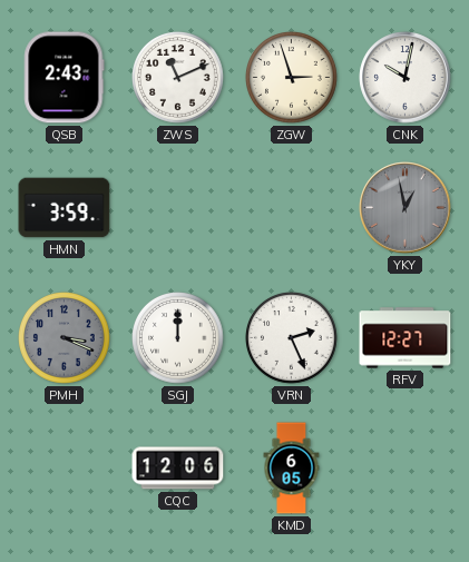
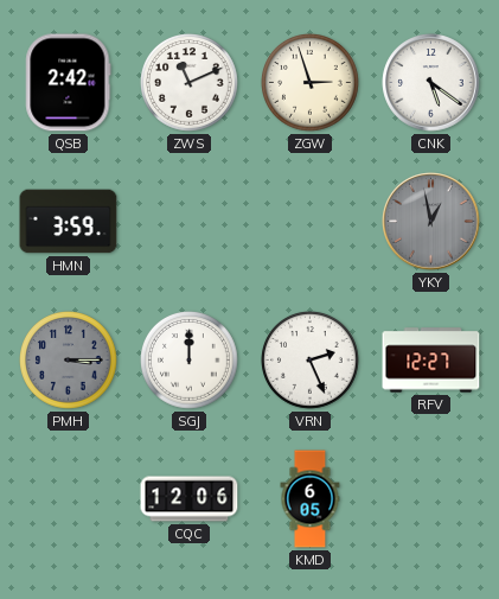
QSB: 2:43 -> 2:42 (69, 83)
CNK: 10:02 -> 5:21 (431, 83)
PMH: 3:19 -> 3:15 (69, 361)
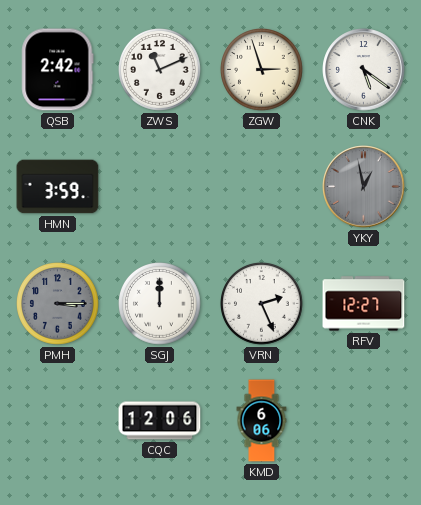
KMD: 6:05 -> 6:06 (262, 421)
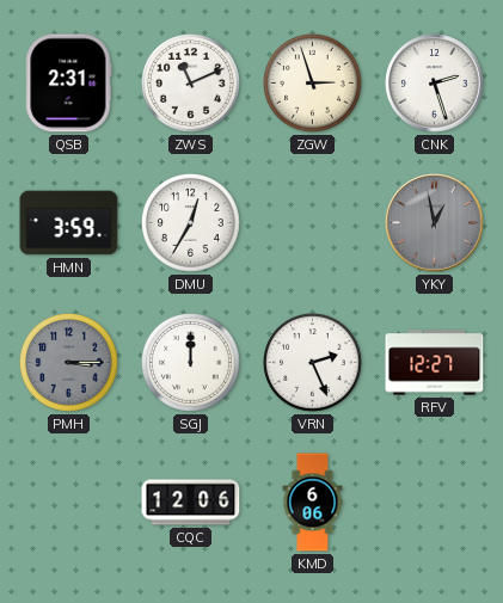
QSB: 2:42 -> 2:31 (69, 84)
CNK: 5:21 -> 2:27 (435, 84)
DMU: none -> 12:35 (191, 223)
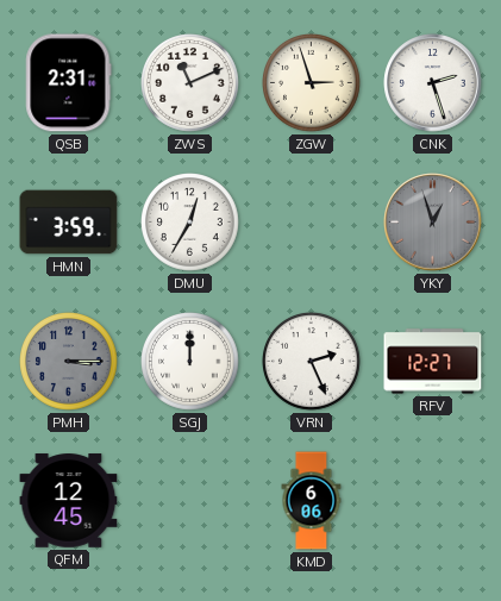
YKY: 12:58 -> 12:57 (433, 223)
QFM: none -> 12:45 (69, 501)
CQC: 12:06 -> none (191, 503)
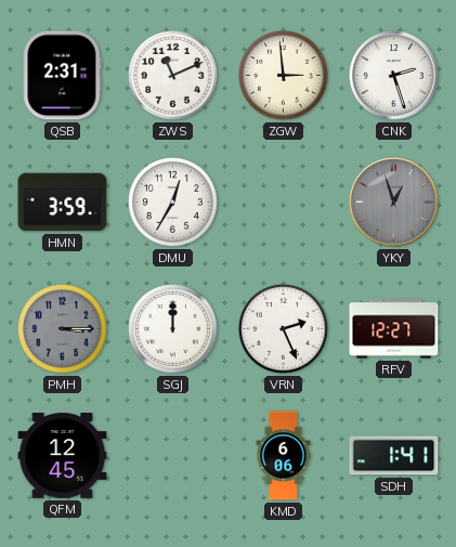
ZGW: 2:57 -> 2:59 (284, 76)
SDH: none -> 1:41 (394, 456)
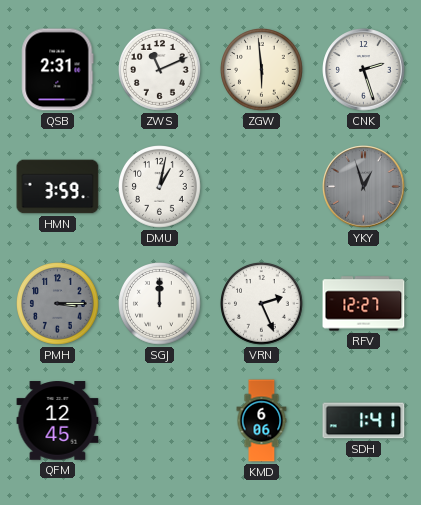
ZGW: 2:59 -> 5:59 (262, 70)
DMU: 12:35 -> 1:02 (160, 187)
